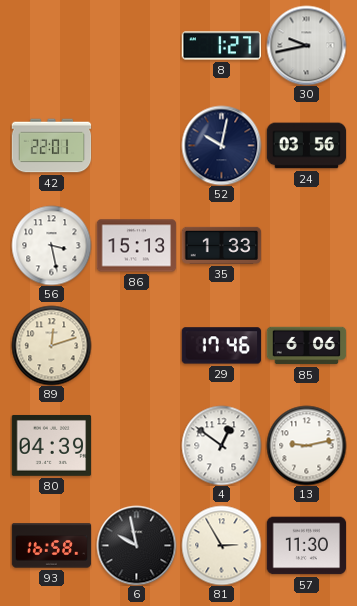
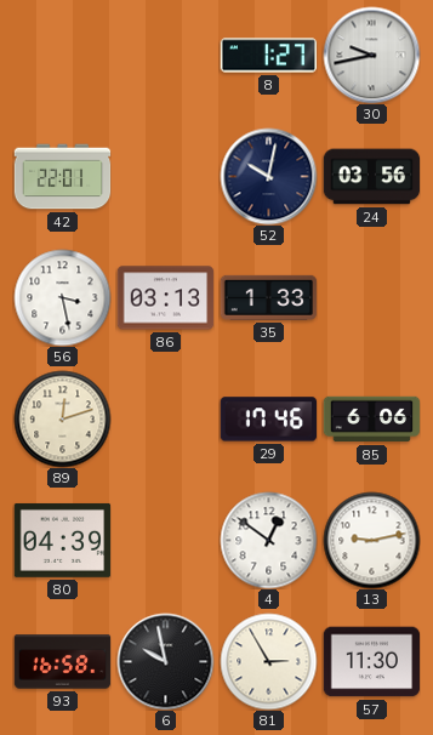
86: 15:13 -> 03:13 (165, 298)
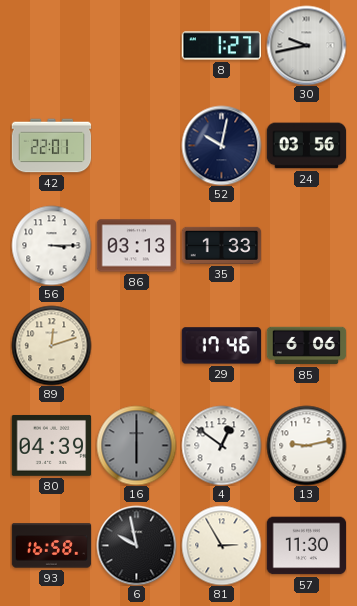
56: 3:28 -> 3:15 (51, 245)
16: none -> 6:00 (136, 445)
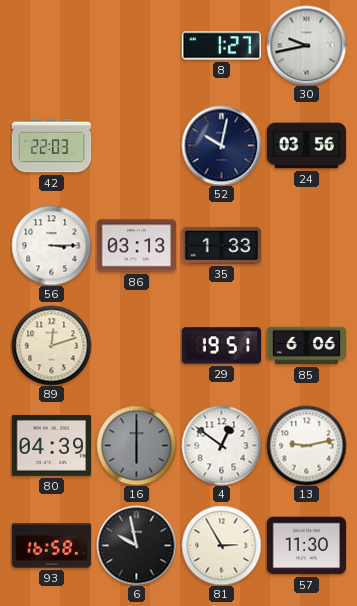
42: 22:01 -> 22:03 (51, 146)
29: 17:46 -> 19:51 (221, 346)
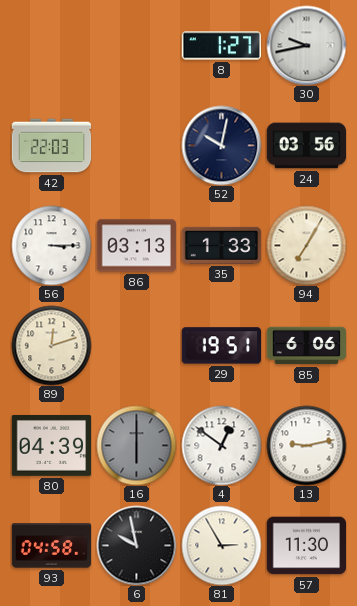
94: none -> 7:05 (306, 245)
93: 16:58 -> 04:58 (51, 546)
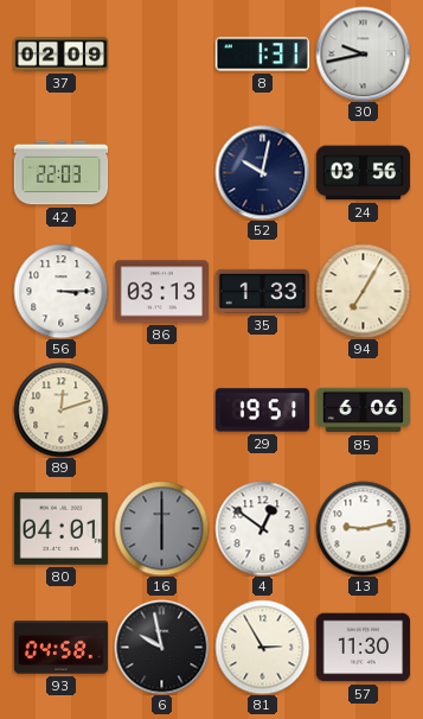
37: none -> 02:09 (60, 55)
8: 1:27 -> 1:31 (262, 55)
80: 04:39 -> 04:01 (60, 528)
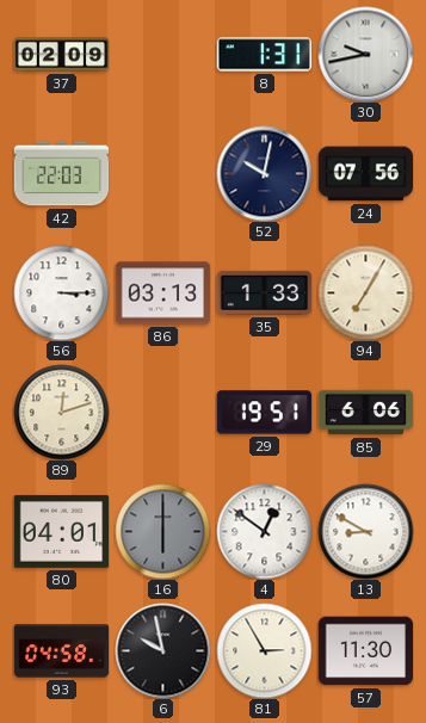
24: 03:56 -> 07:56 (365, 174)
13: 9:13 -> 8:50 (365, 531)
